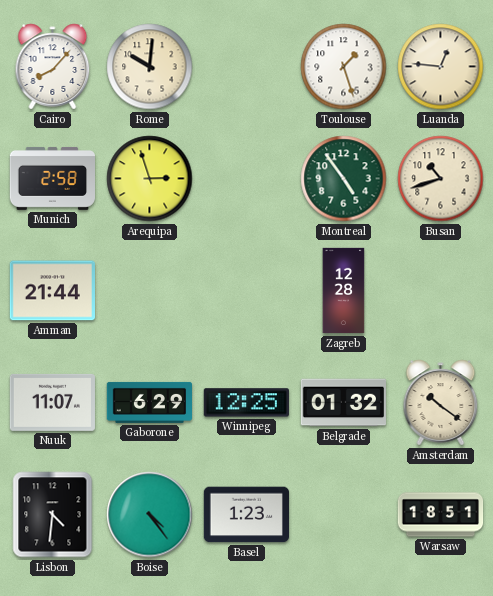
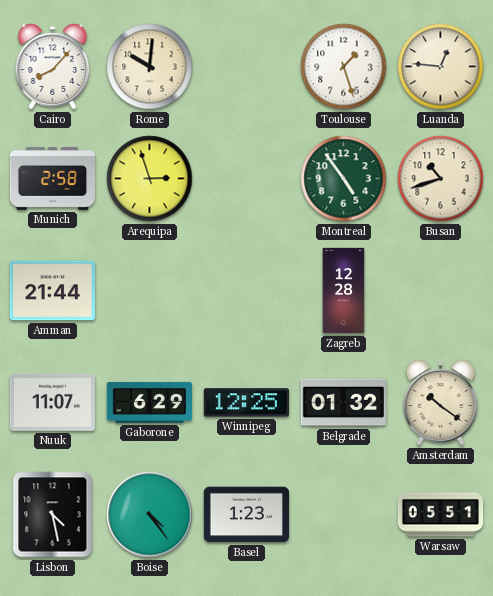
Lisbon: 4:31 -> 4:28 (53, 515)
Warsaw: 18:51 -> 05:51 (441, 515)
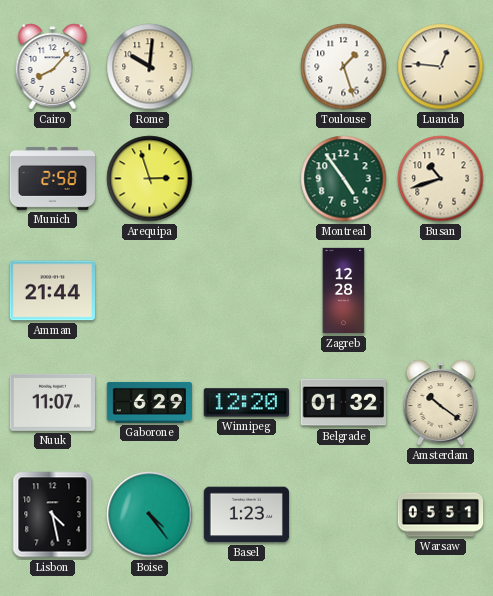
Winnipeg: 12:25 -> 12:20 (246, 403)
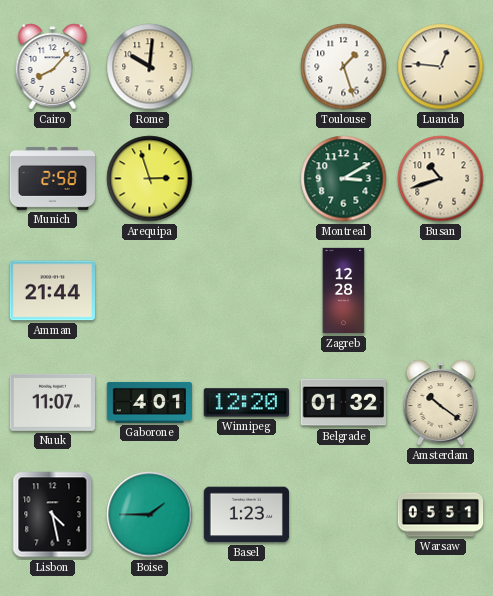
Montreal: 4:54 -> 3:10 (344, 179)
Gaborone: 6:29 -> 4:01 (149, 402)
Boise: 4:24 -> 1:45 (150, 515)
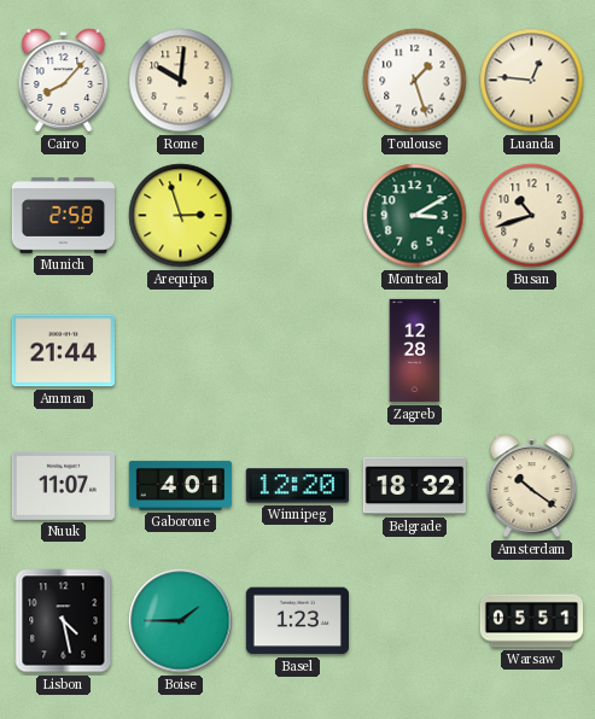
Belgrade: 01:32 -> 18:32 (414, 486)
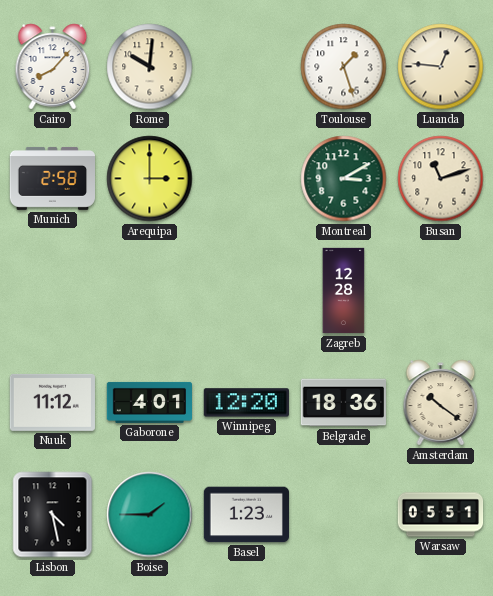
Arequipa: 2:57 -> 3:00 (150, 179)
Busan: 10:42 -> 11:12 (441, 179)
Amman: 21:44 -> none (63, 351)
Nuuk: 11:07 -> 11:12 (52, 402)
Belgrade: 18:32 -> 18:36 (343, 403)
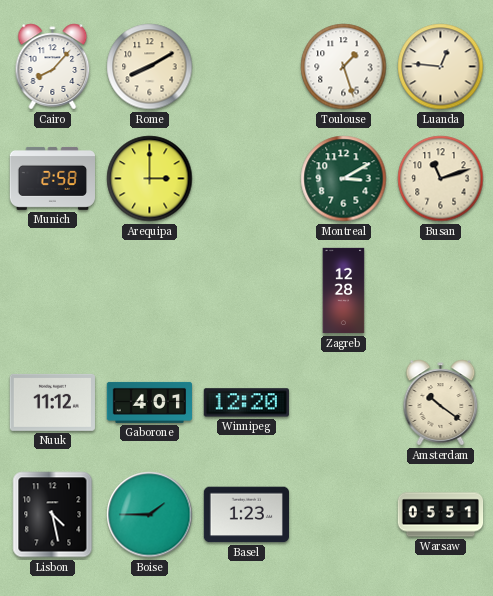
Rome: 10:01 -> 8:10 (150, 67)
Belgrade: 18:36 -> none (343, 403)
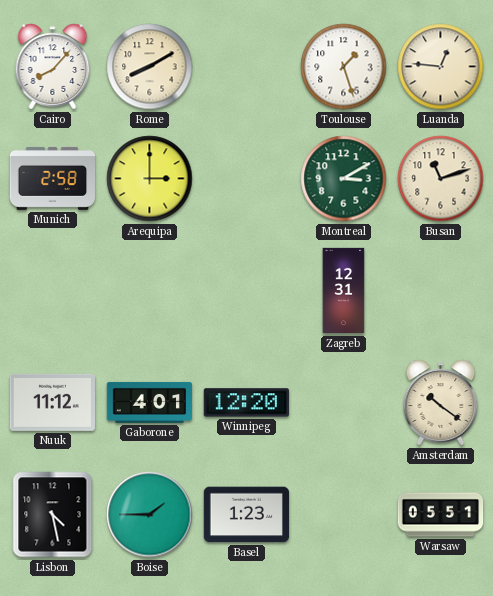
Zagreb: 12:28 -> 12:31 (344, 291)
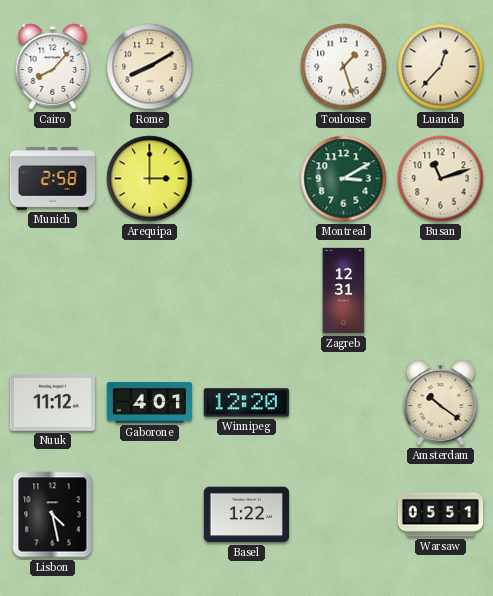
Luanda: 12:46 -> 12:37 (441, 67)
Boise: 1:45 -> none (150, 515)
Basel: 1:23 -> 1:22 (246, 515)
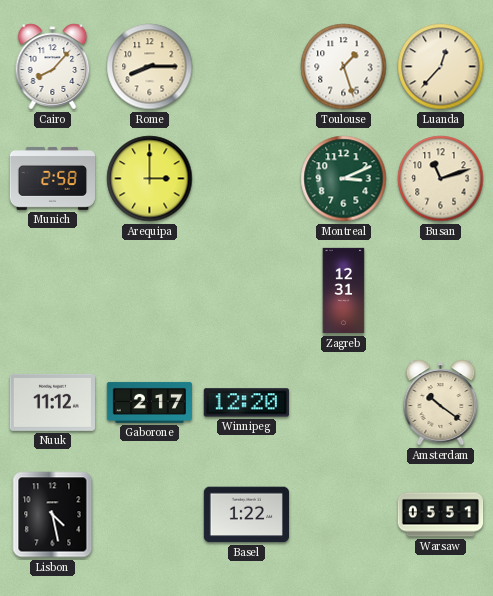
Rome: 8:10 -> 8:15 (150, 67)
Montreal: 3:10 -> 3:11 (344, 179)
Gaborone: 4:01 -> 2:17 (149, 402)
